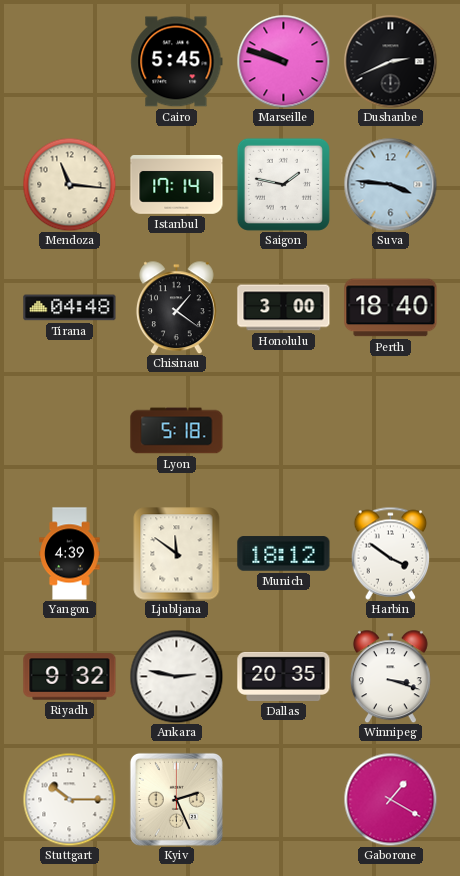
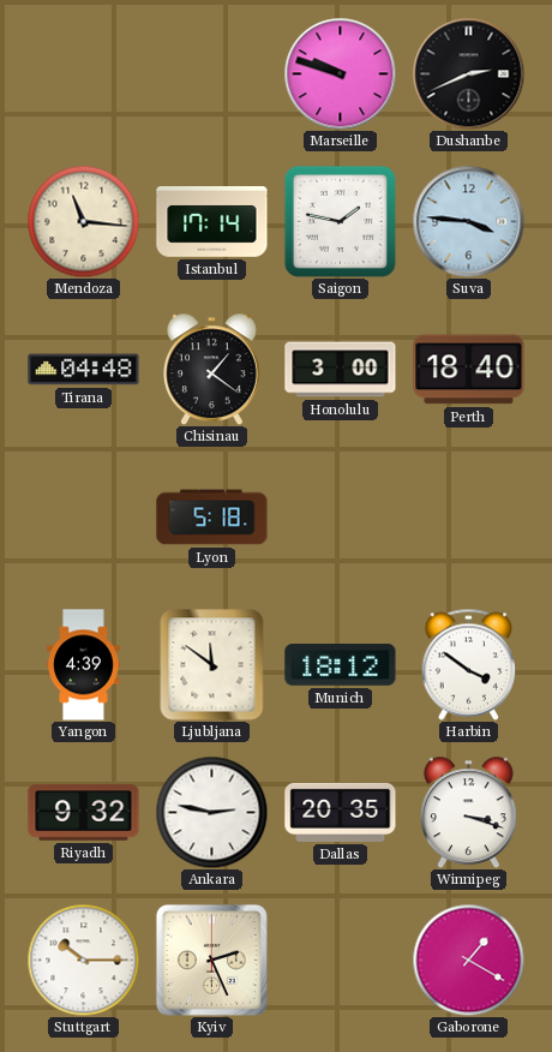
Cairo: 5:45 -> none (177, 62)
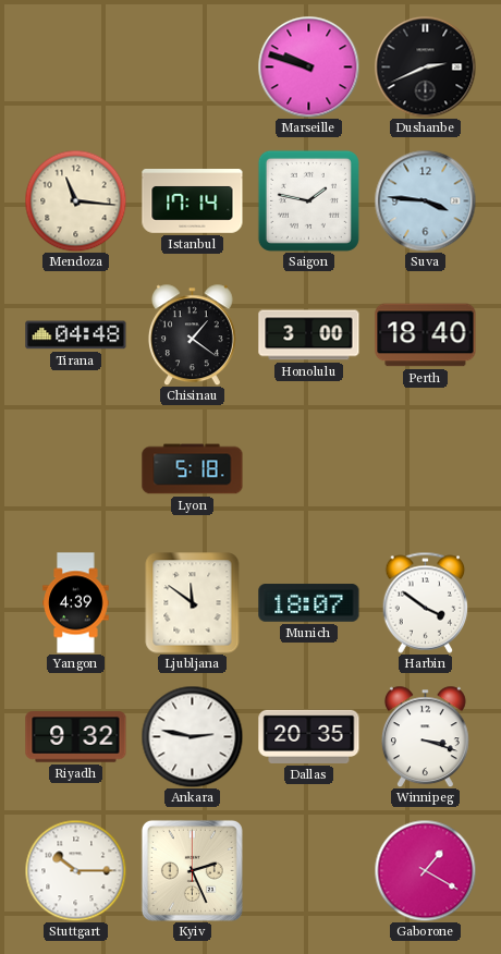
Munich: 18:12 -> 18:07 (309, 603)
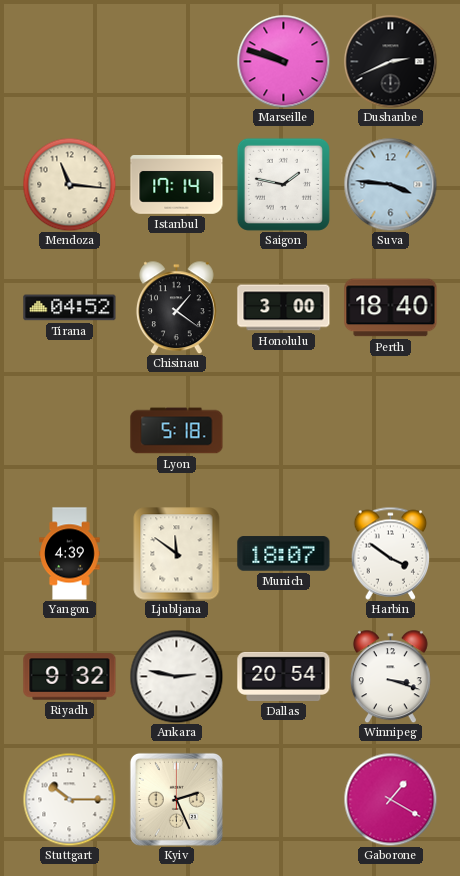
Tirana: 04:48 -> 04:52 (70, 308)
Dallas: 20:35 -> 20:54 (284, 676)
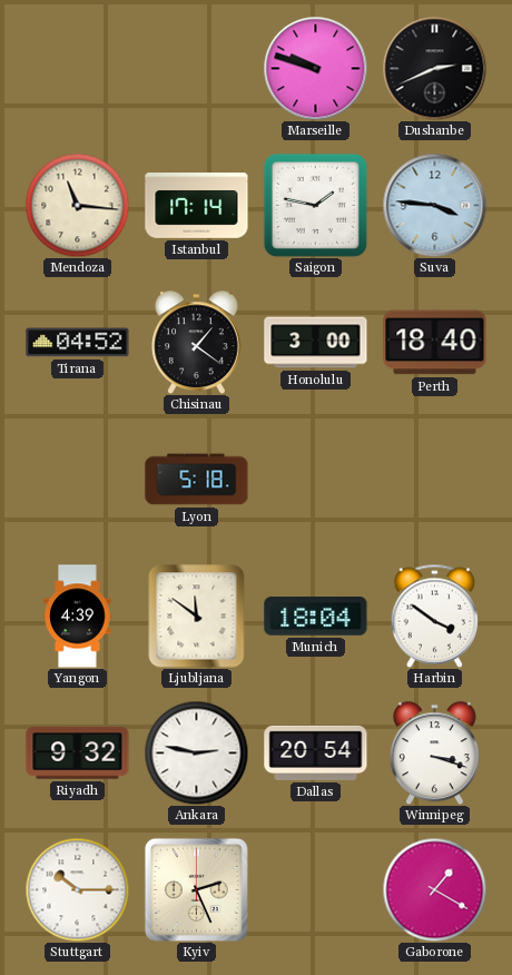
Munich: 18:07 -> 18:04 (316, 617)
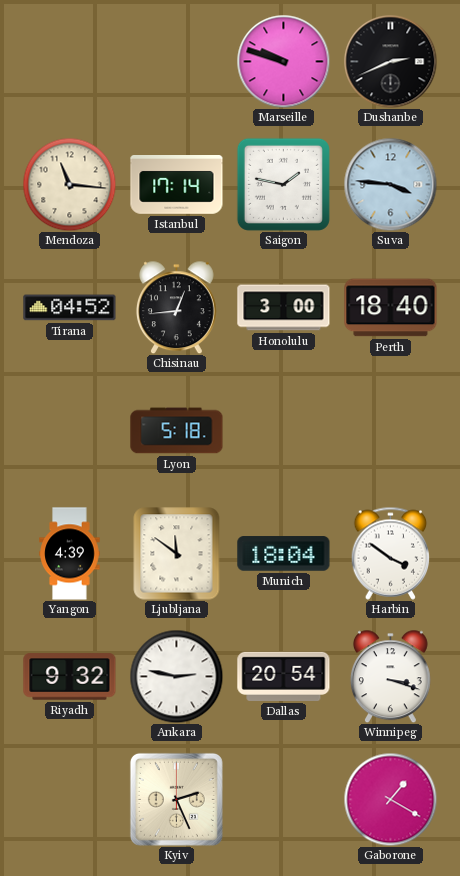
Chisinau: 1:21 -> 12:44 (176, 307)
Stuttgart: 10:15 -> none (77, 889)
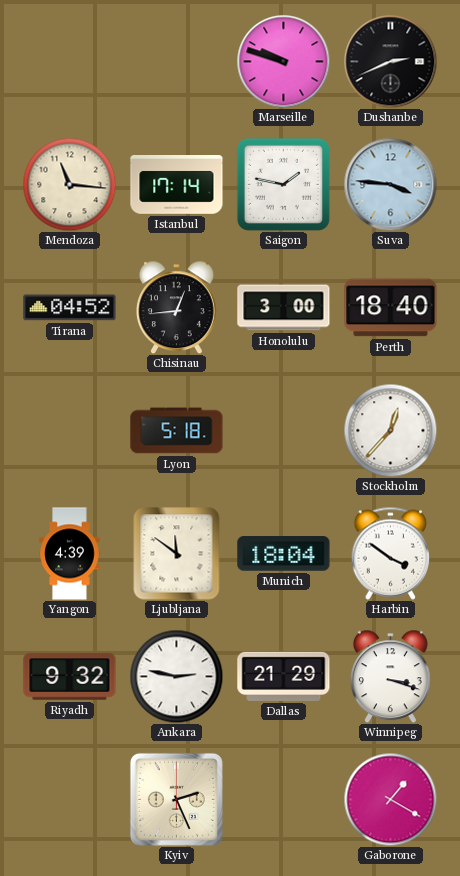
Stockholm: none -> 12:37 (390, 430)
Dallas: 20:54 -> 21:29 (284, 676)
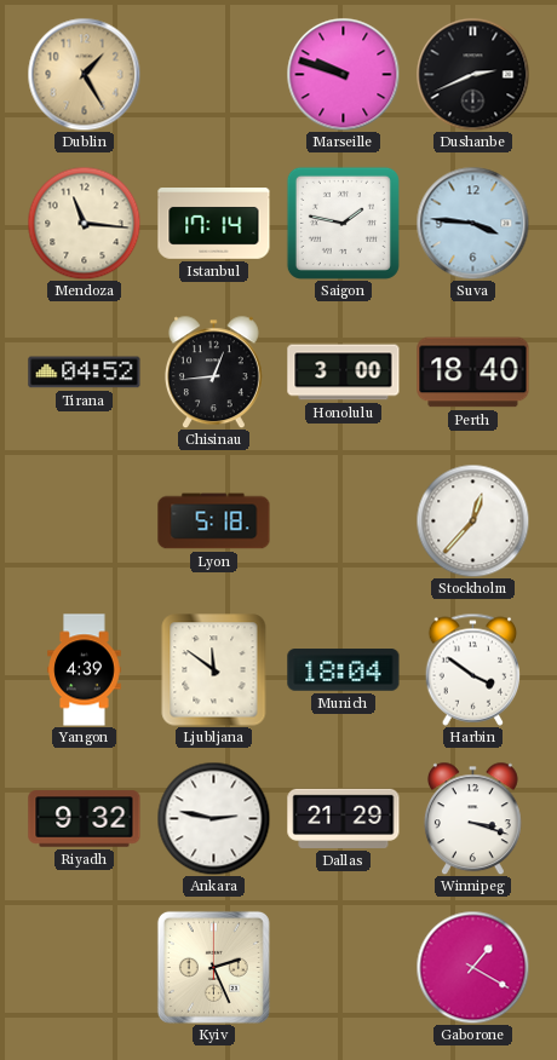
Dublin: none -> 1:25 (84, 74)
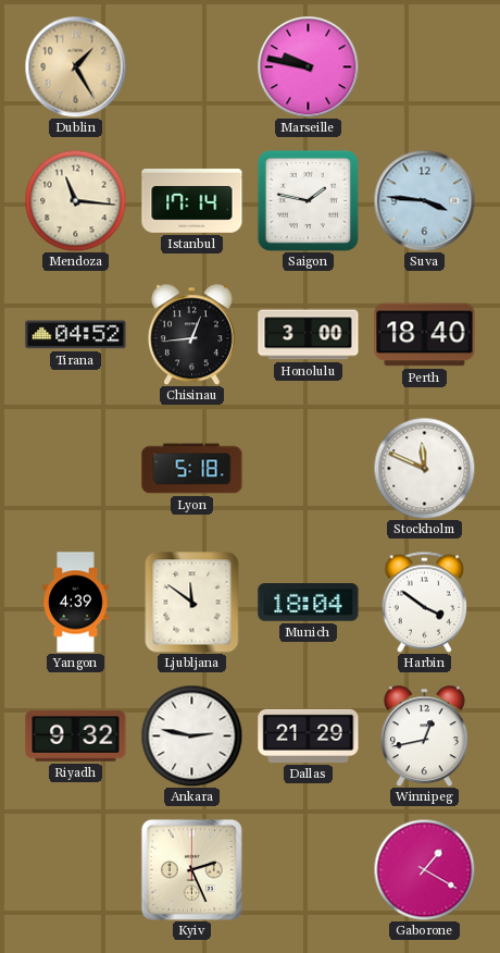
Marseille: 9:48 -> 9:47 (308, 66)
Dushanbe: 2:41 -> none (472, 74)
Stockholm: 12:37 -> 11:49 (424, 468)
Winnipeg: 3:18 -> 12:43 (424, 735)
